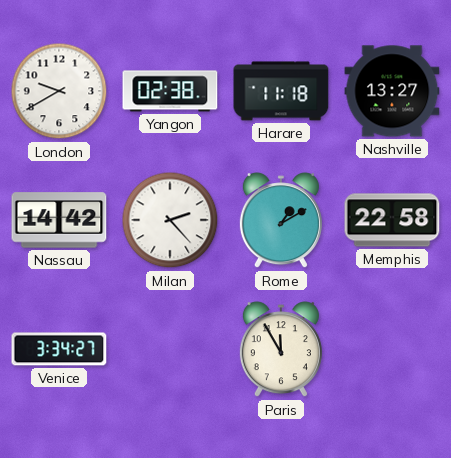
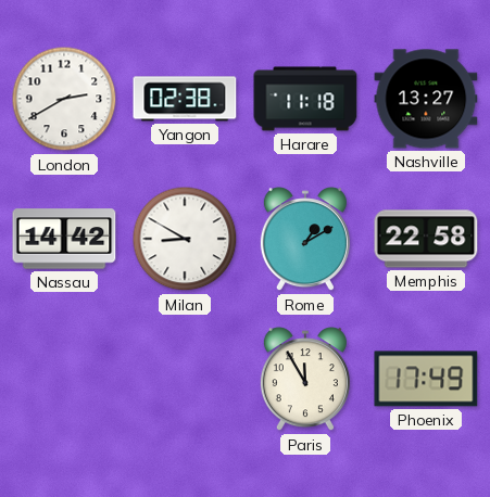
London: 9:40 -> 2:40 (64, 99)
Milan: 2:23 -> 8:50 (185, 239)
Venice: 3:34 -> none (59, 349)
Phoenix: none -> 17:49 (426, 379)
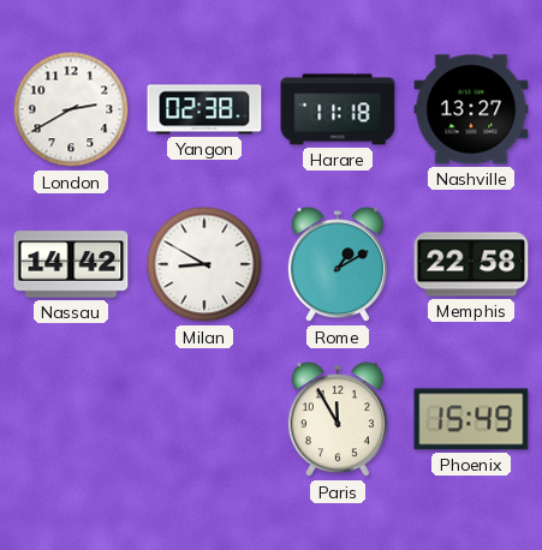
Phoenix: 17:49 -> 15:49 (471, 419)
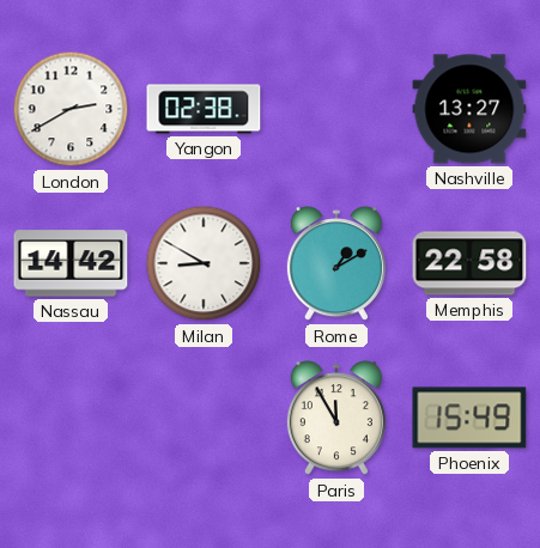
Harare: 11:18 -> none (338, 109)
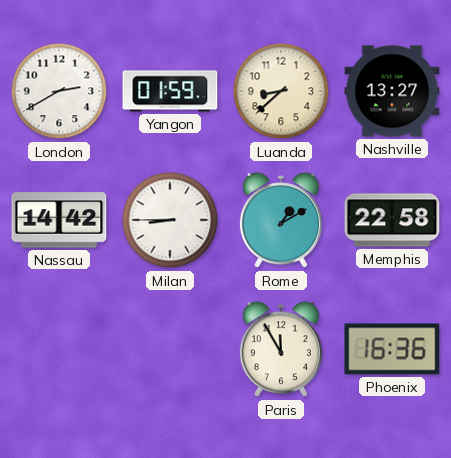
Yangon: 02:38 -> 01:59 (170, 91)
Luanda: none -> 8:38 (281, 91)
Milan: 8:50 -> 8:45 (170, 220)
Phoenix: 15:49 -> 16:36 (392, 349)
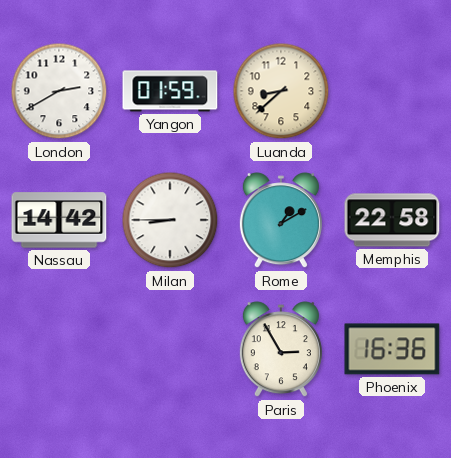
Nashville: 13:27 -> none (392, 91)
Paris: 11:55 -> 2:55 (281, 350)
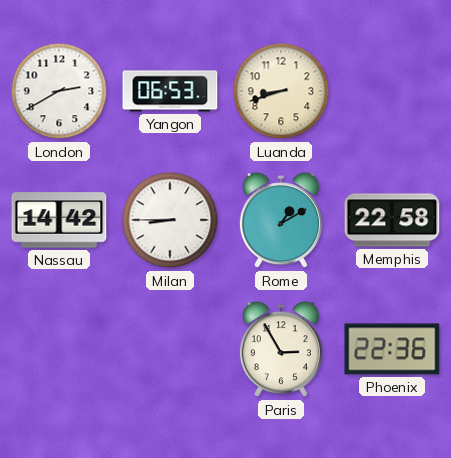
Yangon: 01:59 -> 06:53 (170, 91)
Luanda: 8:38 -> 8:42 (281, 91)
Phoenix: 16:36 -> 22:36 (392, 349)
